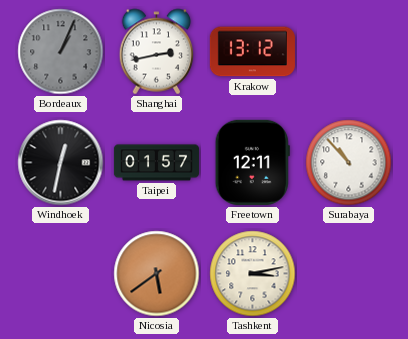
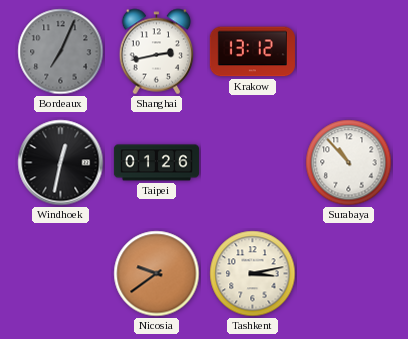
Bordeaux: 1:04 -> 7:04 (61, 52)
Taipei: 01:57 -> 01:26 (156, 163)
Freetown: 12:11 -> none (252, 162)
Nicosia: 5:39 -> 9:39 (157, 274)
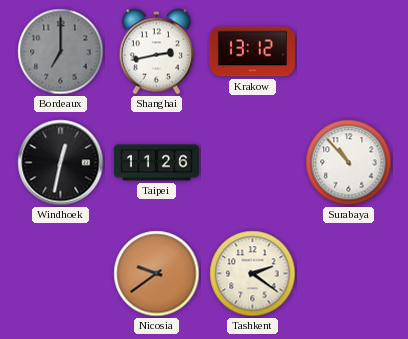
Bordeaux: 7:04 -> 7:00 (61, 52)
Taipei: 01:26 -> 11:26 (156, 163)
Tashkent: 3:13 -> 2:21 (253, 274)
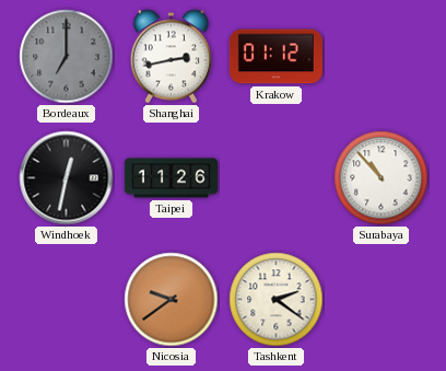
Krakow: 13:12 -> 01:12 (275, 57)
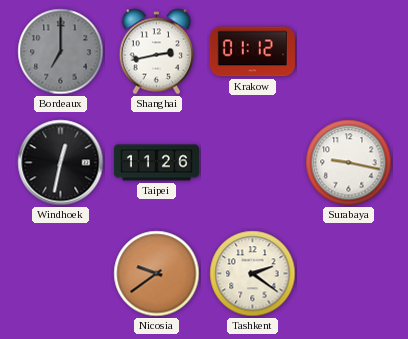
Surabaya: 10:53 -> 9:17 (349, 163)
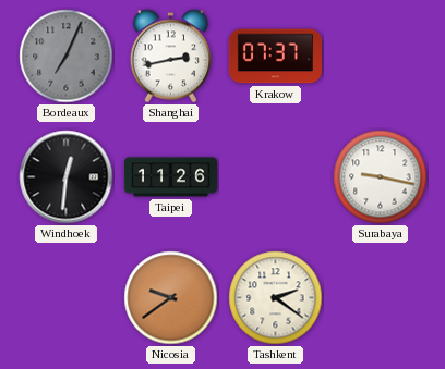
Bordeaux: 7:00 -> 7:04 (67, 57)
Krakow: 01:12 -> 07:37 (275, 57)
Windhoek: 12:32 -> 12:31 (67, 177)
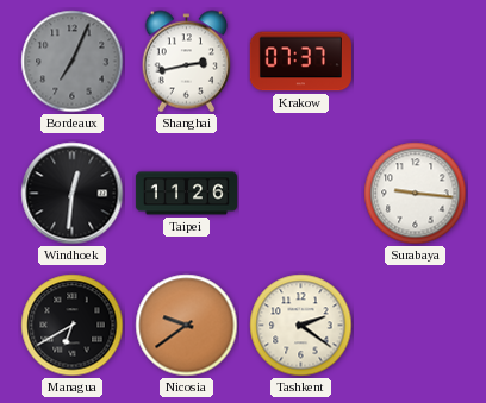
Surabaya: 9:17 -> 9:16 (416, 194)
Managua: none -> 6:40 (73, 326)
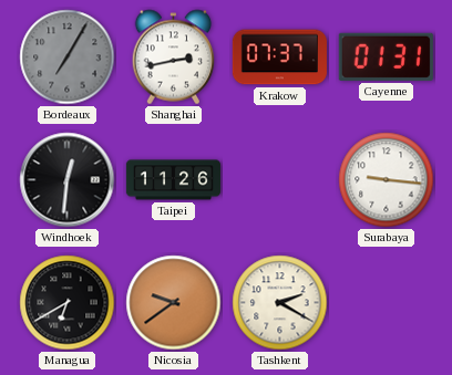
Bordeaux: 7:04 -> 7:05 (68, 58)
Cayenne: none -> 01:31 (386, 56)
Tashkent: 2:21 -> 2:20 (280, 303)
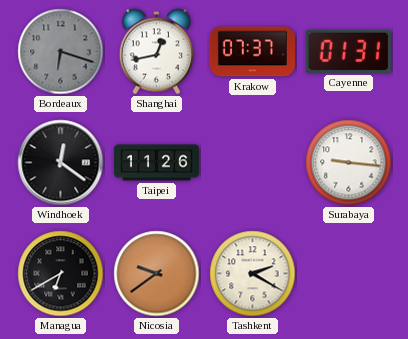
Bordeaux: 7:05 -> 6:18 (61, 52)
Shanghai: 2:43 -> 12:43 (157, 52)
Windhoek: 12:31 -> 12:21 (61, 163)
